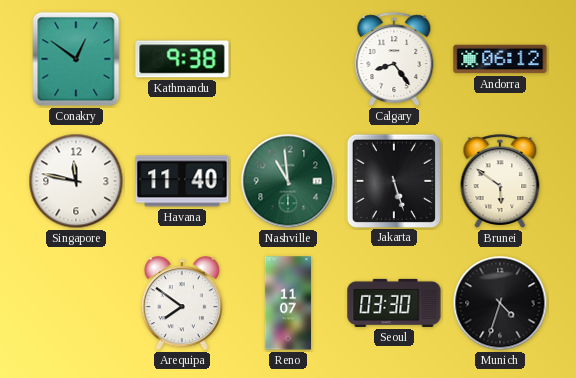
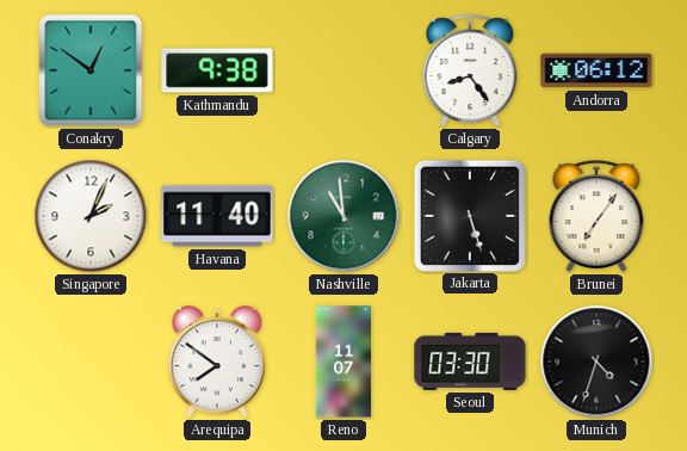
Singapore: 11:47 -> 2:04 (91, 216)
Brunei: 5:51 -> 7:06 (596, 216)
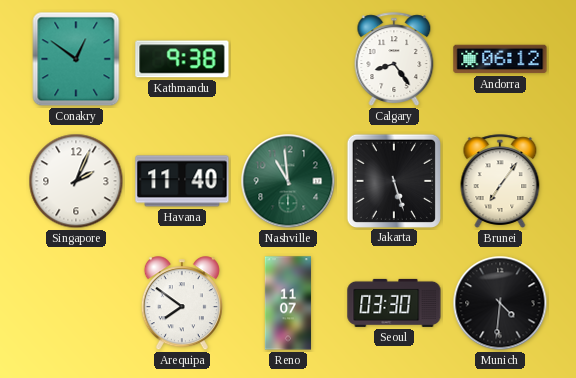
Munich: 4:33 -> 4:31 (500, 303)
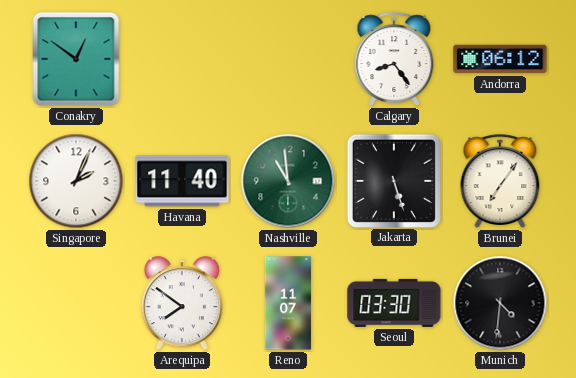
Kathmandu: 9:38 -> none (182, 59)
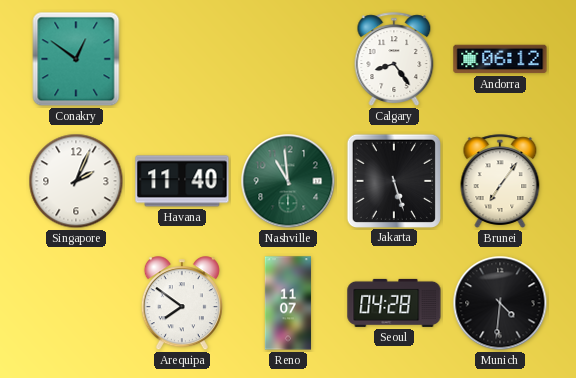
Seoul: 03:30 -> 04:28 (394, 303)
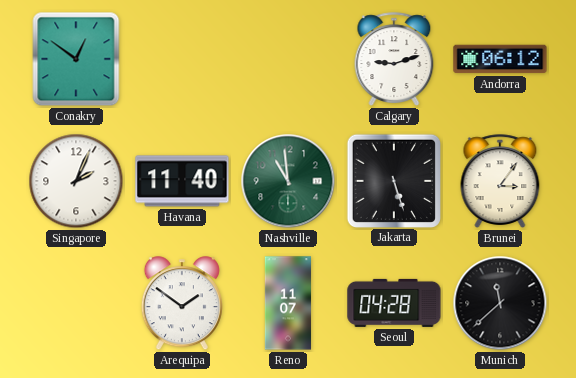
Calgary: 8:24 -> 9:12 (394, 59)
Brunei: 7:06 -> 3:06 (500, 181)
Arequipa: 7:51 -> 1:51 (182, 304)
Munich: 4:31 -> 11:38 (500, 303)
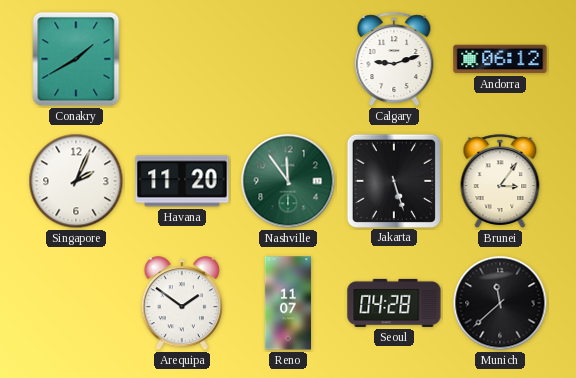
Conakry: 12:51 -> 1:40 (76, 59)
Havana: 11:40 -> 11:20 (182, 181)
Nashville: 10:59 -> 11:54 (288, 181)
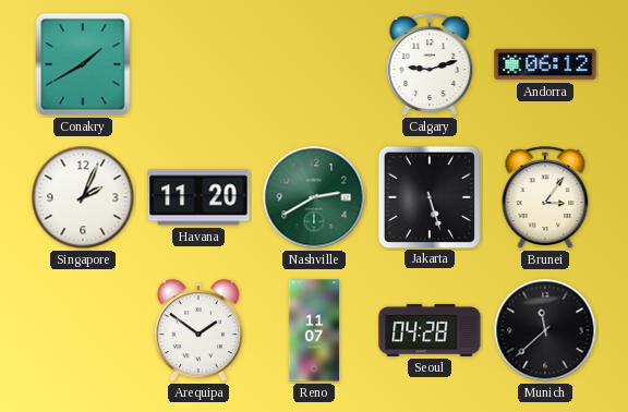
Nashville: 11:54 -> 2:40 (314, 197)
